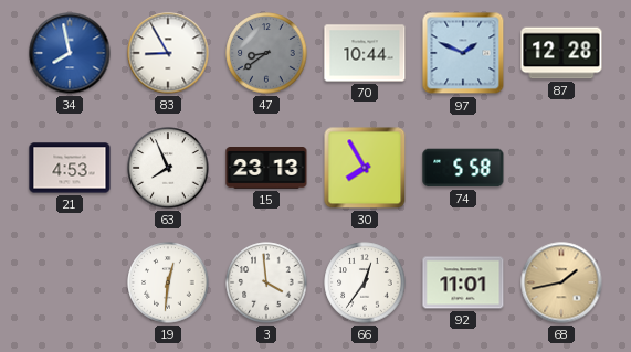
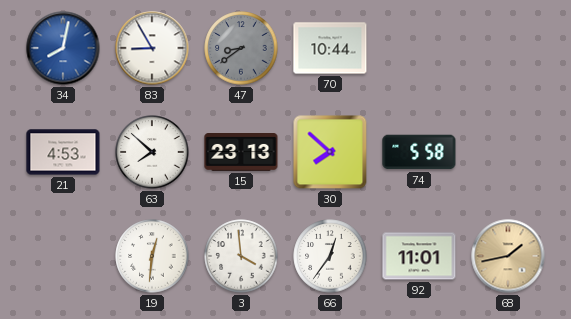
34: 7:58 -> 8:02 (63, 48)
97: 1:49 -> none (463, 53)
87: 12:28 -> none (561, 53)
63: 7:56 -> 7:52 (152, 152)
30: 7:55 -> 7:52 (330, 152)
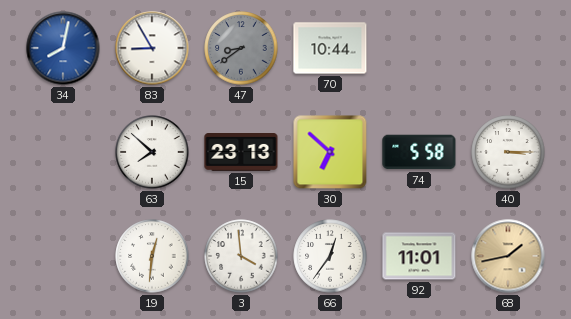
21: 4:53 -> none (63, 152)
30: 7:52 -> 6:52 (330, 152)
40: none -> 3:15 (508, 152)
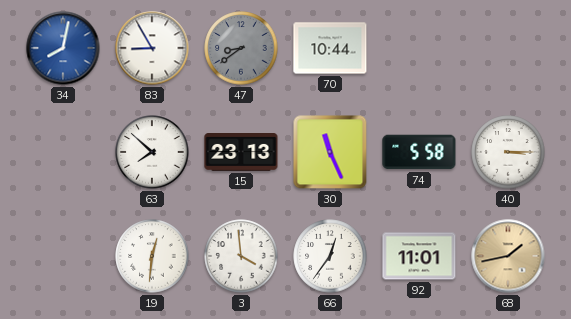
30: 6:52 -> 11:26 (330, 152)
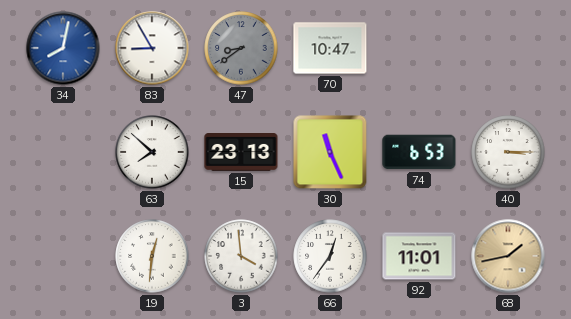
70: 10:44 -> 10:47 (330, 48)
74: 5:58 -> 6:53 (419, 152)
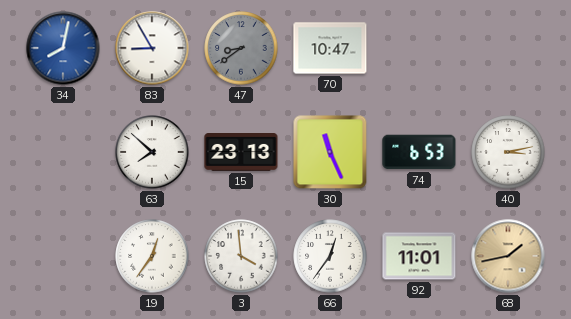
40: 3:15 -> 3:13 (508, 152)
19: 12:31 -> 12:36 (152, 256)
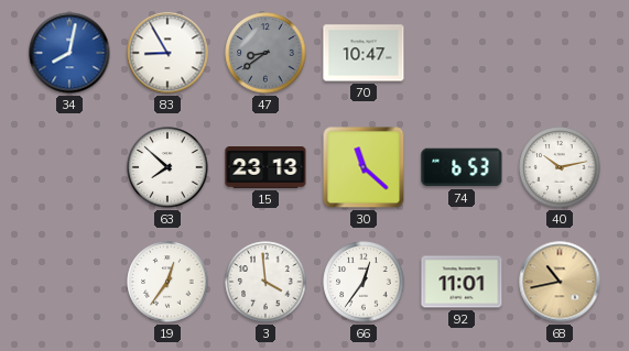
30: 11:26 -> 11:22 (364, 167)
40: 3:13 -> 10:13 (560, 167)
68: 1:43 -> 10:43 (560, 282)
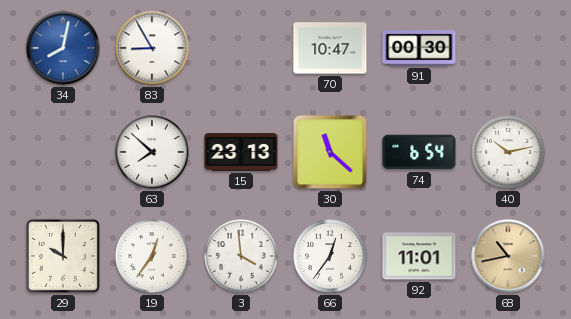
47: 8:39 -> none (265, 53)
91: none -> 00:30 (419, 48)
74: 6:53 -> 6:54 (419, 152)
29: none -> 10:00 (63, 256)
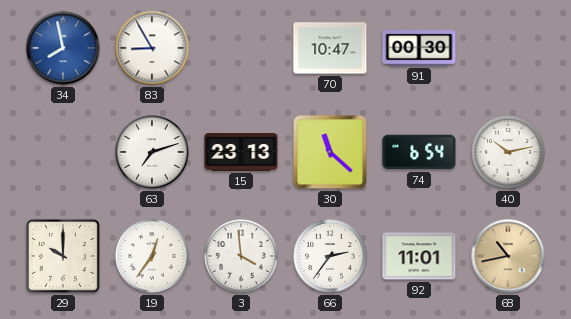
34: 8:02 -> 7:58 (63, 48)
63: 7:52 -> 7:12 (152, 152)
66: 12:36 -> 2:36 (330, 256)
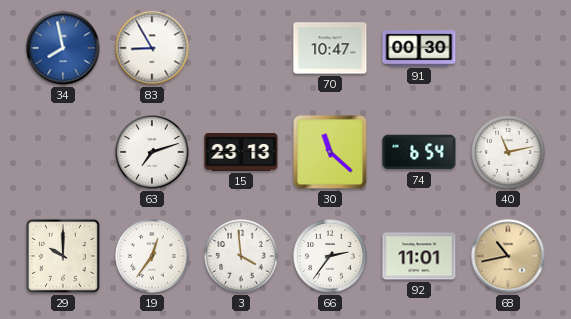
40: 10:13 -> 11:13 (508, 152)
